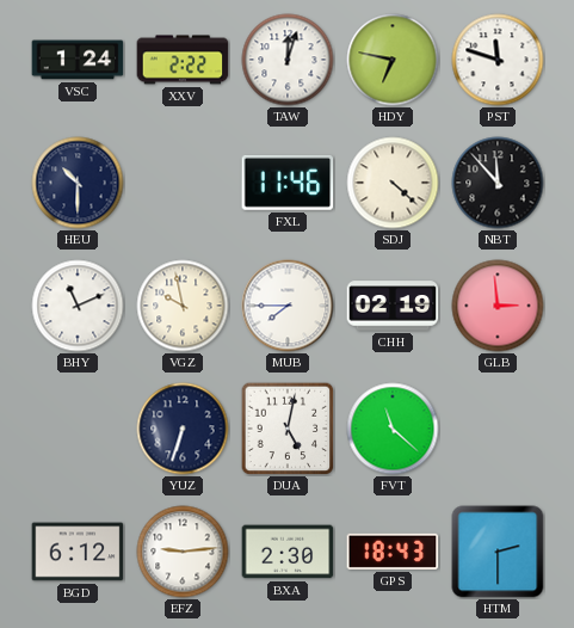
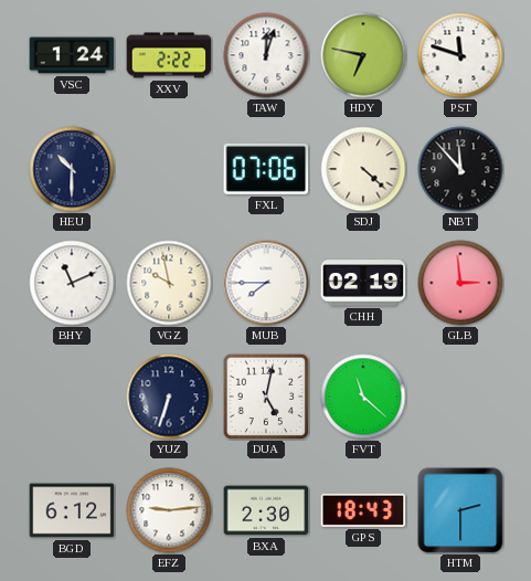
FXL: 11:46 -> 07:06 (266, 169)
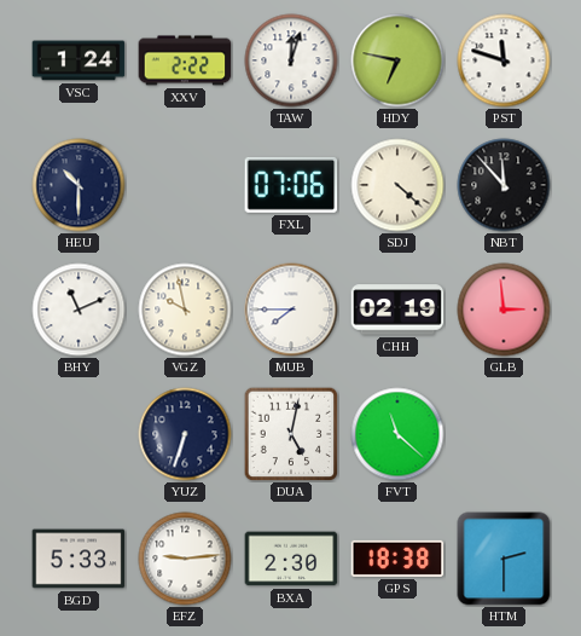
BGD: 6:12 -> 5:33 (79, 559)
GPS: 18:43 -> 18:38 (397, 559)
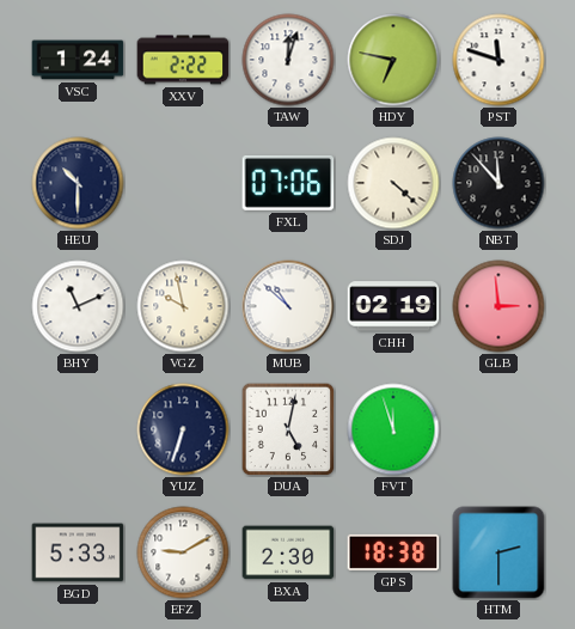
MUB: 7:45 -> 10:52 (288, 306)
FVT: 11:22 -> 11:57 (393, 429)
EFZ: 9:14 -> 9:10 (183, 552)
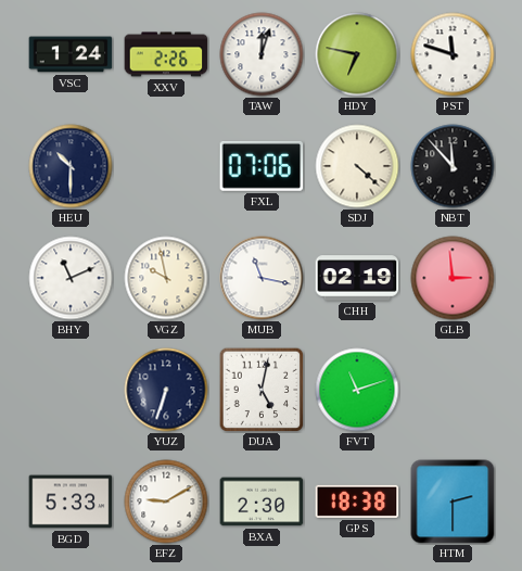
XXV: 2:22 -> 2:26 (166, 54)
MUB: 10:52 -> 11:17 (262, 278)
FVT: 11:57 -> 11:12 (357, 390)
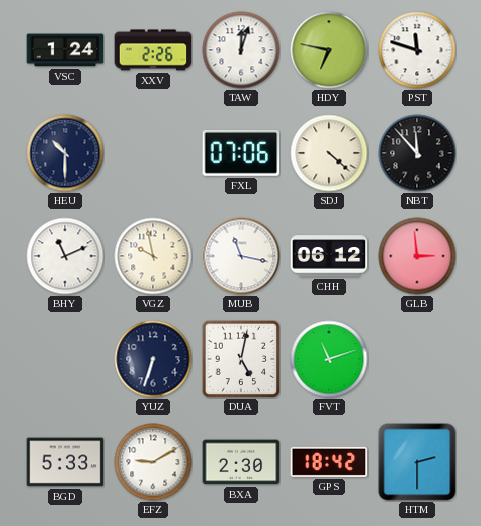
CHH: 02:19 -> 06:12 (329, 256)
GPS: 18:38 -> 18:42 (329, 462)
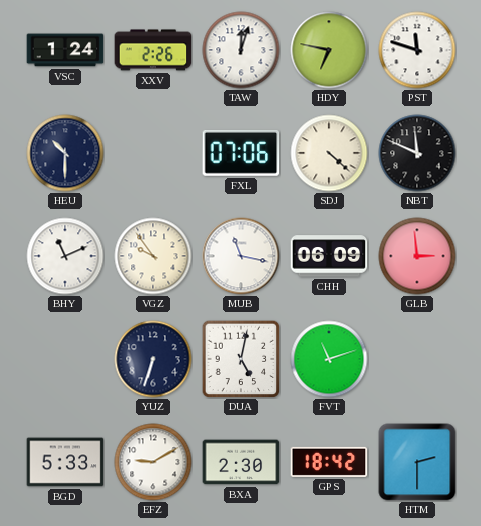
NBT: 11:53 -> 11:49 (417, 153)
VGZ: 9:58 -> 9:54 (153, 256)
CHH: 06:12 -> 06:09 (329, 256)
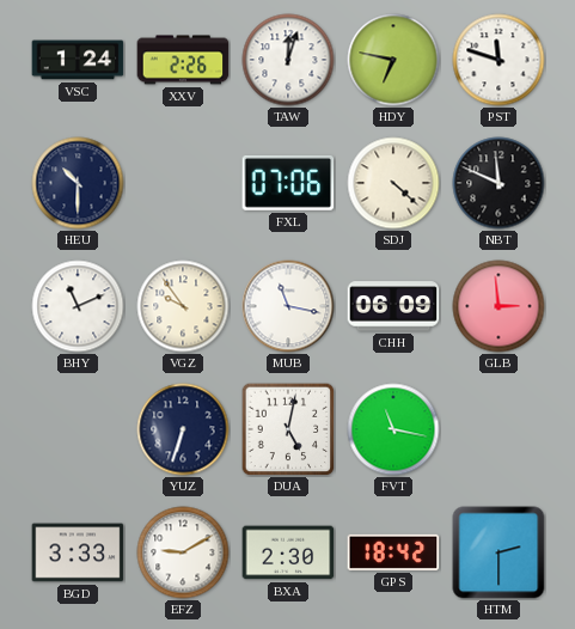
FVT: 11:12 -> 11:17 (393, 429)
BGD: 5:33 -> 3:33 (78, 552)
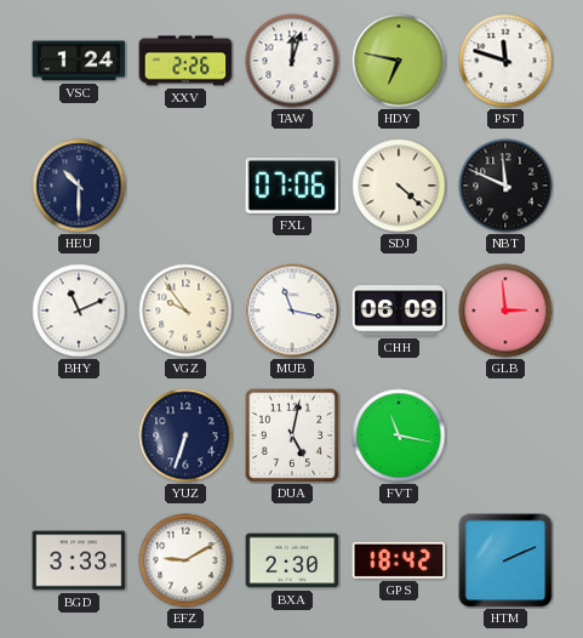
HTM: 2:30 -> 2:11 (505, 560)
